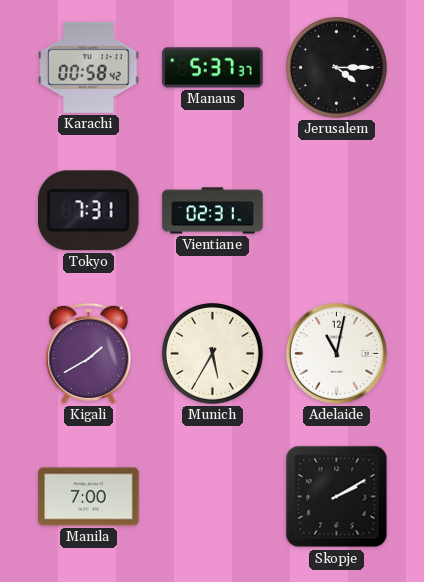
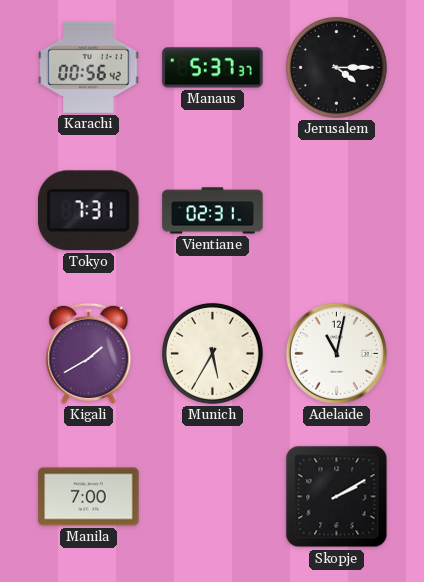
Karachi: 00:58 -> 00:56 (89, 67)
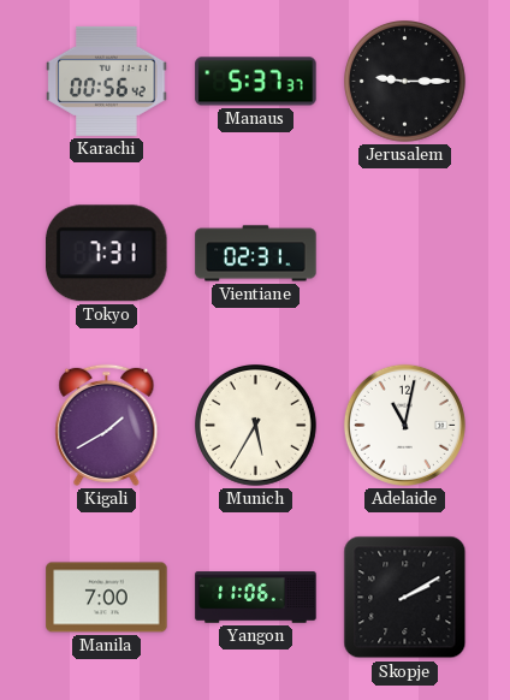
Jerusalem: 4:15 -> 9:15 (405, 82)
Yangon: none -> 11:06 (256, 598)
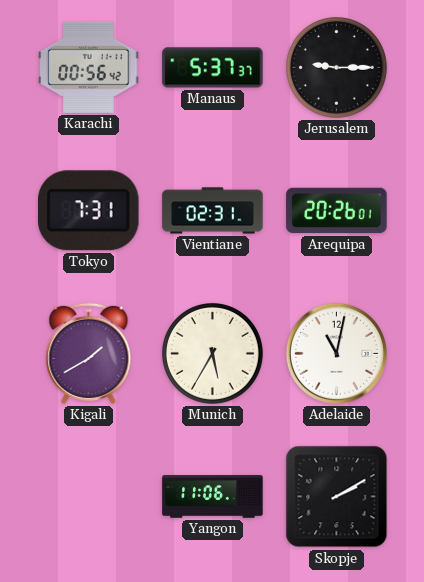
Arequipa: none -> 20:26 (337, 211)
Manila: 7:00 -> none (107, 598)
